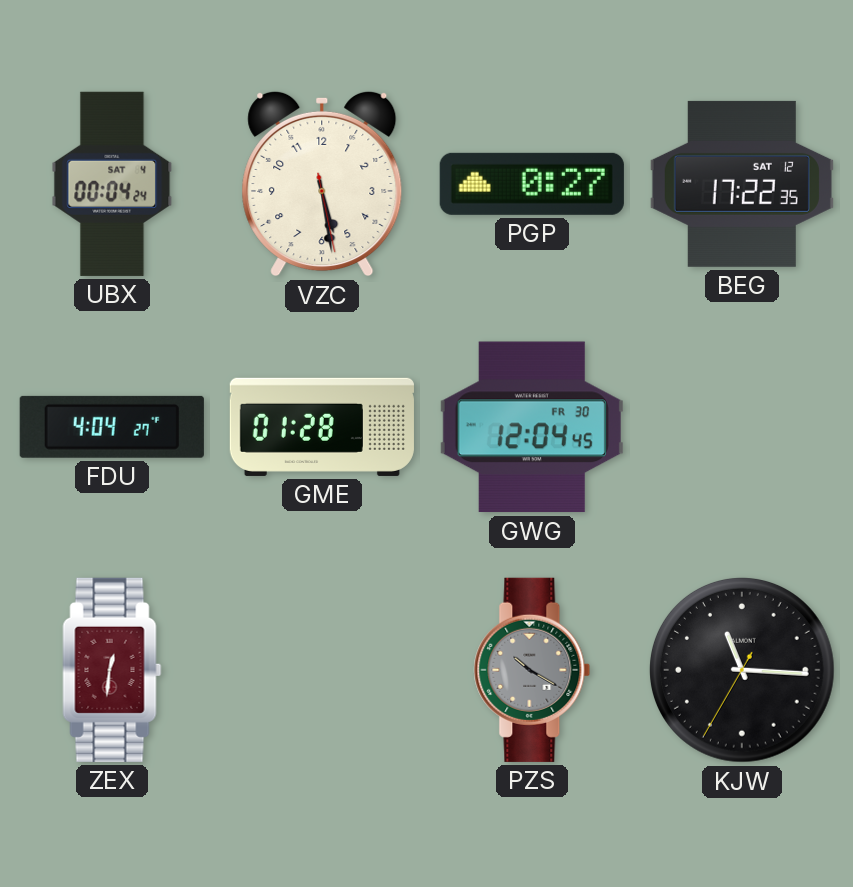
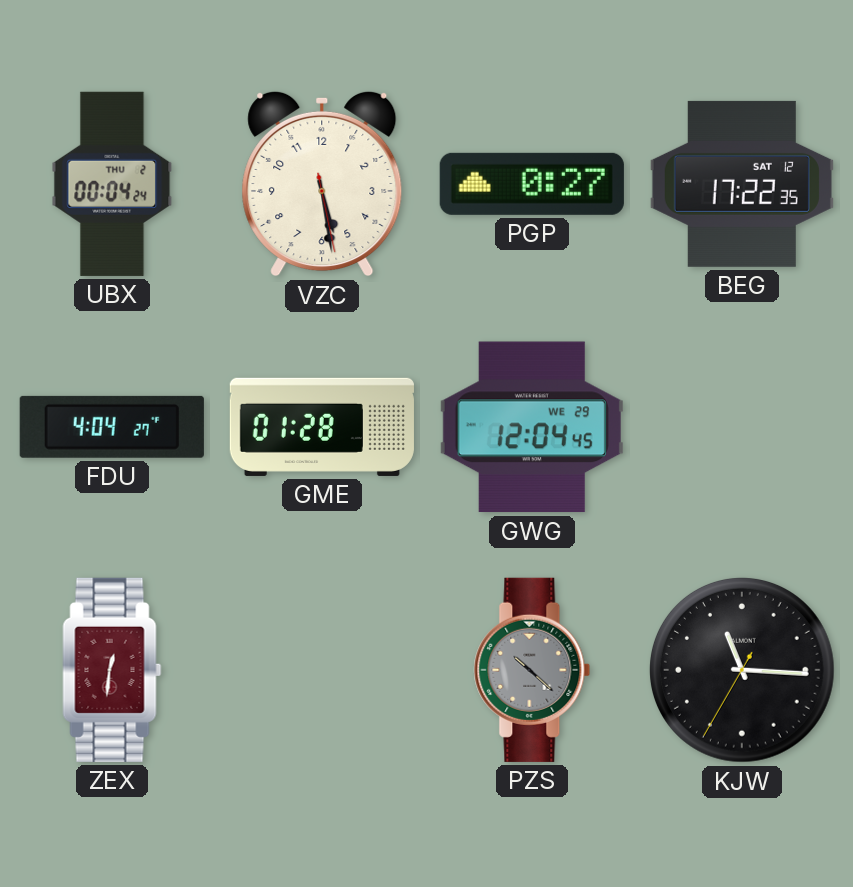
UBX date: SAT 4 -> THU 2 (112, 184)
GWG date: FR 30 -> WE 29 (532, 427)
PZS: 10:20 -> 10:22 (532, 670)
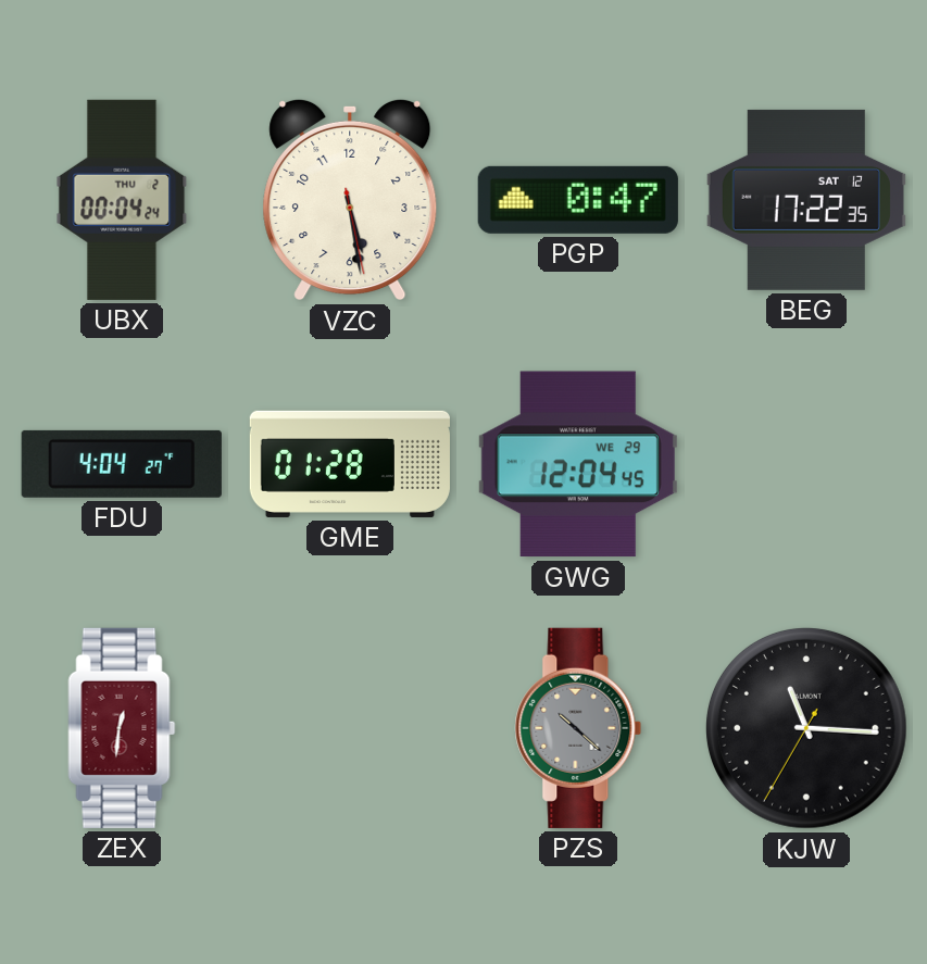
PGP: 0:27 -> 0:47 (578, 200)
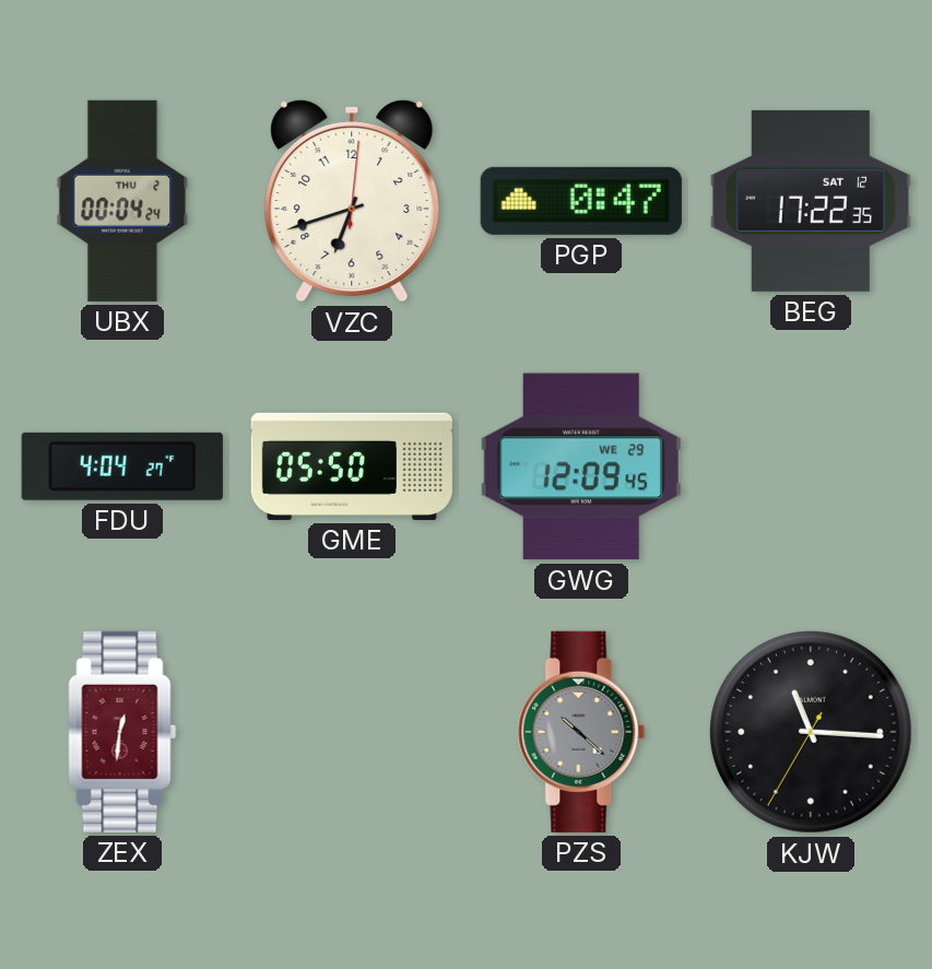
VZC: 5:28 -> 6:42 (352, 201)
GME: 01:28 -> 05:50 (352, 466)
GWG: 12:04 -> 12:09 (581, 466)
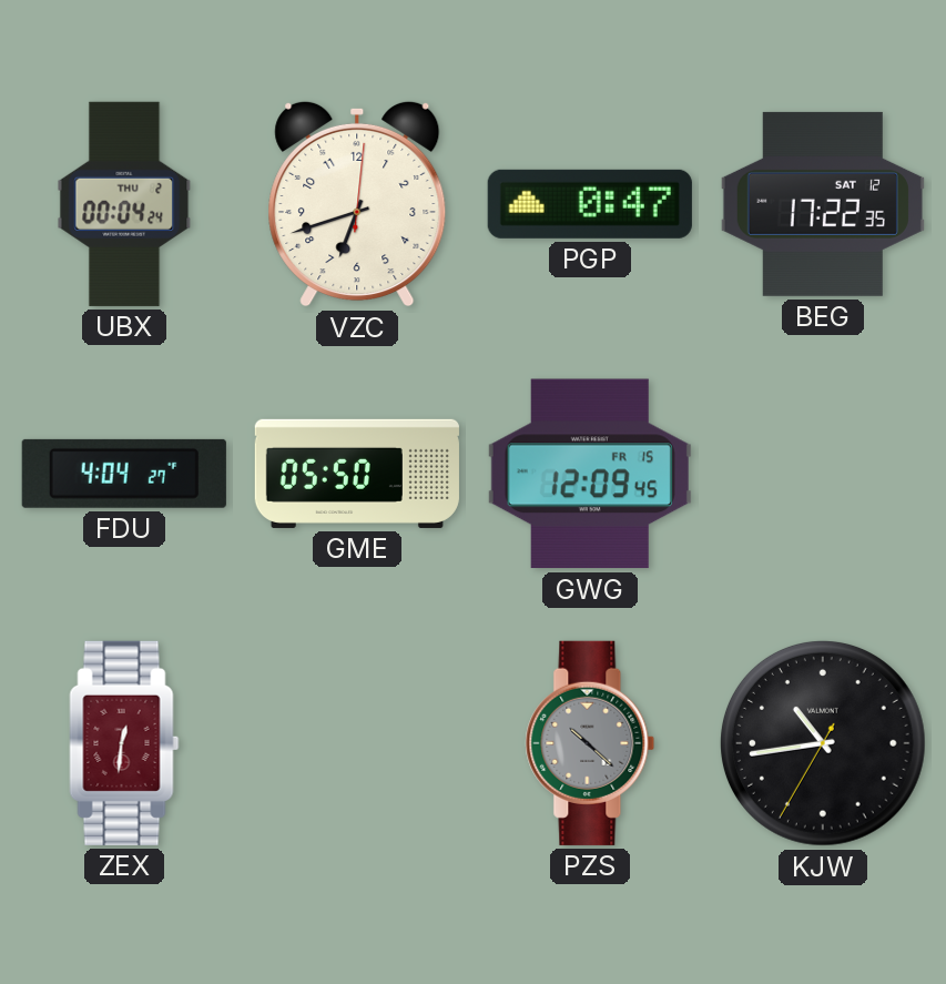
GWG date: WE 29 -> FR 15 (590, 474)
KJW: 11:15 -> 10:43 (823, 743)
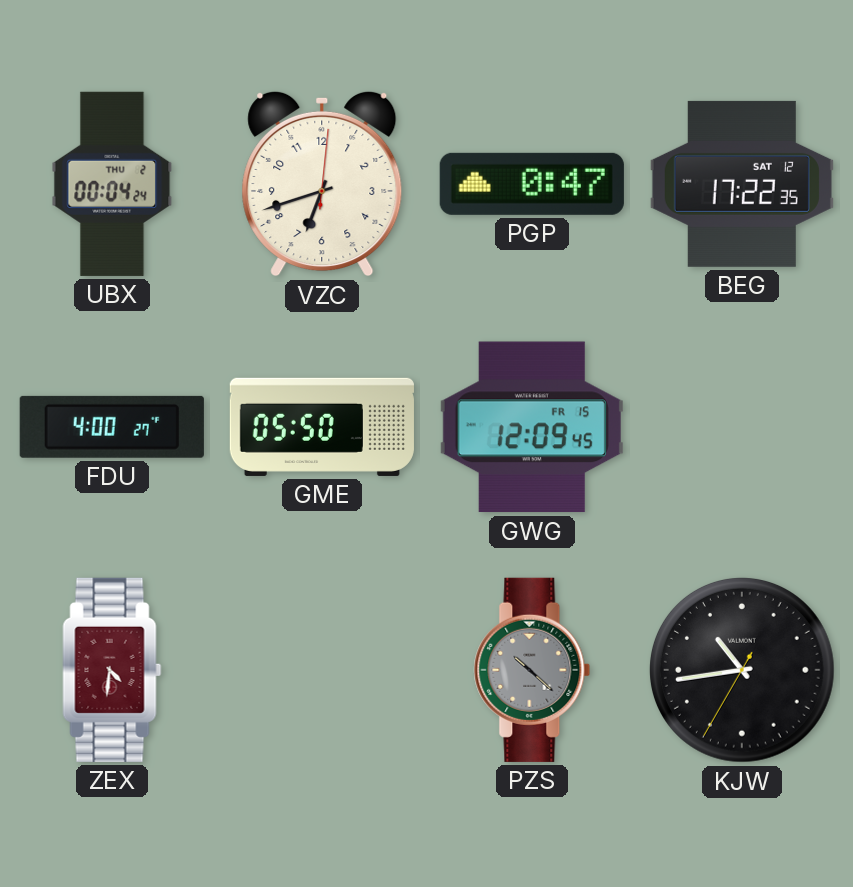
FDU: 4:04 -> 4:00 (112, 427)
ZEX: 12:31 -> 4:31 (112, 670)
